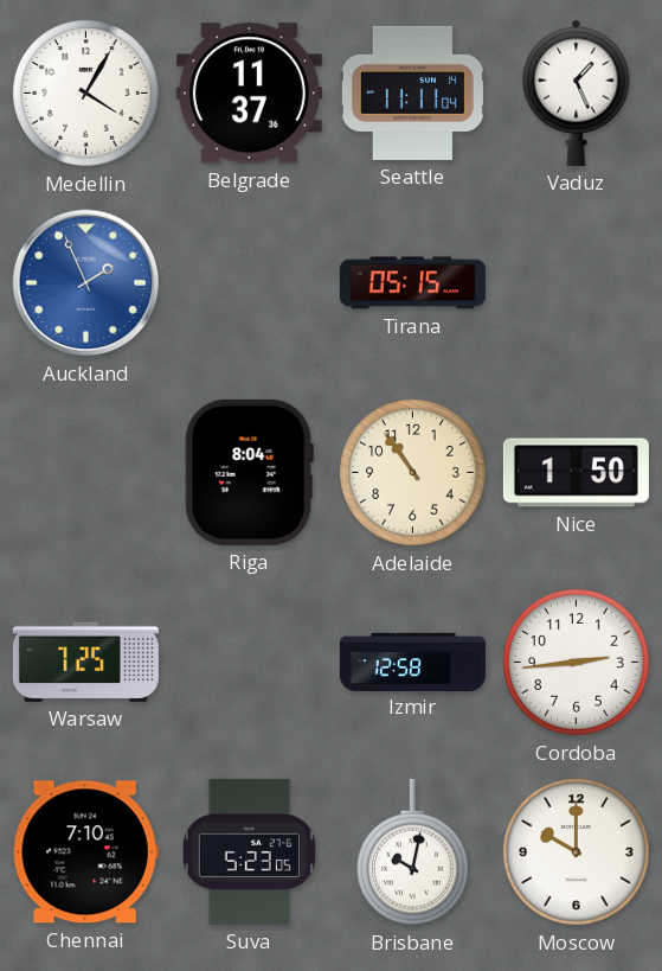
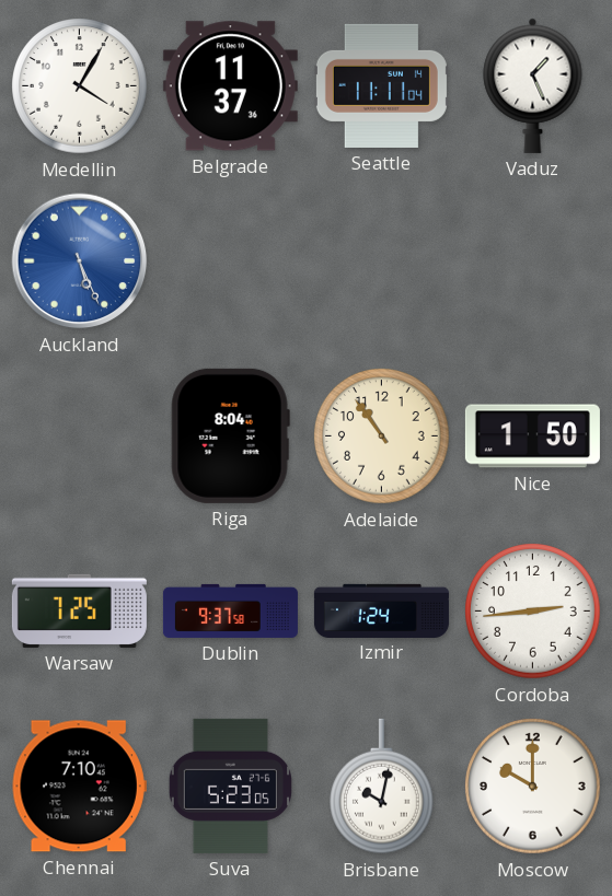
Auckland: 1:56 -> 5:26 (80, 261)
Tirana: 05:15 -> none (412, 283)
Dublin: none -> 9:37 (230, 610)
Izmir: 12:58 -> 1:24 (381, 610)
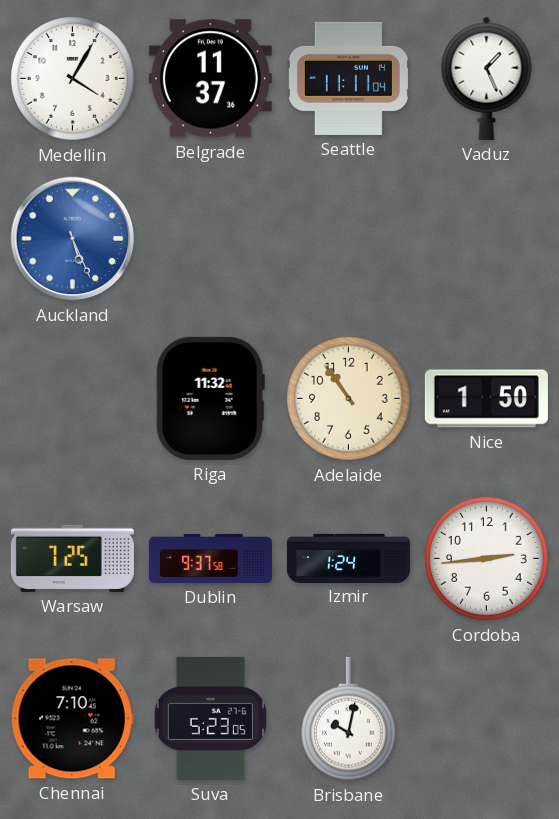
Riga: 8:04 -> 11:32 (210, 398)
Moscow: 10:00 -> none (533, 787)
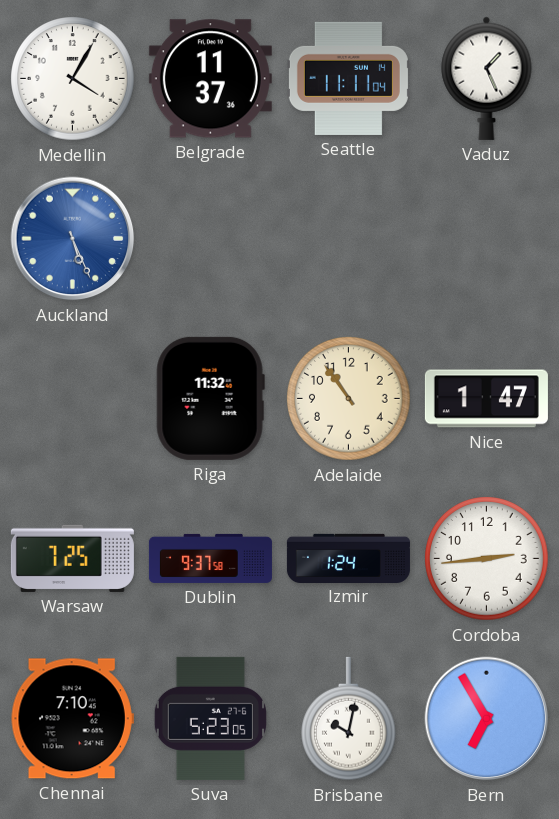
Nice: 1:50 -> 1:47 (486, 399)
Bern: none -> 6:55 (487, 719)
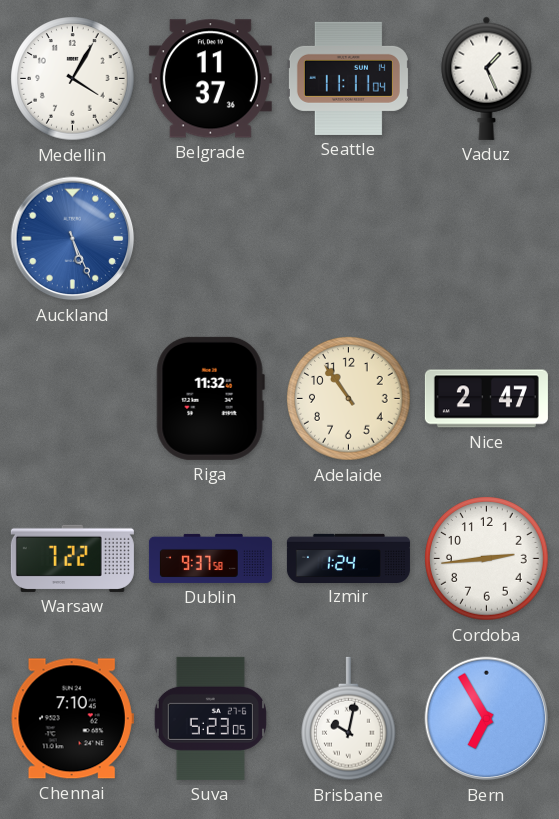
Nice: 1:47 -> 2:47 (486, 399)
Warsaw: 7:25 -> 7:22 (72, 558)
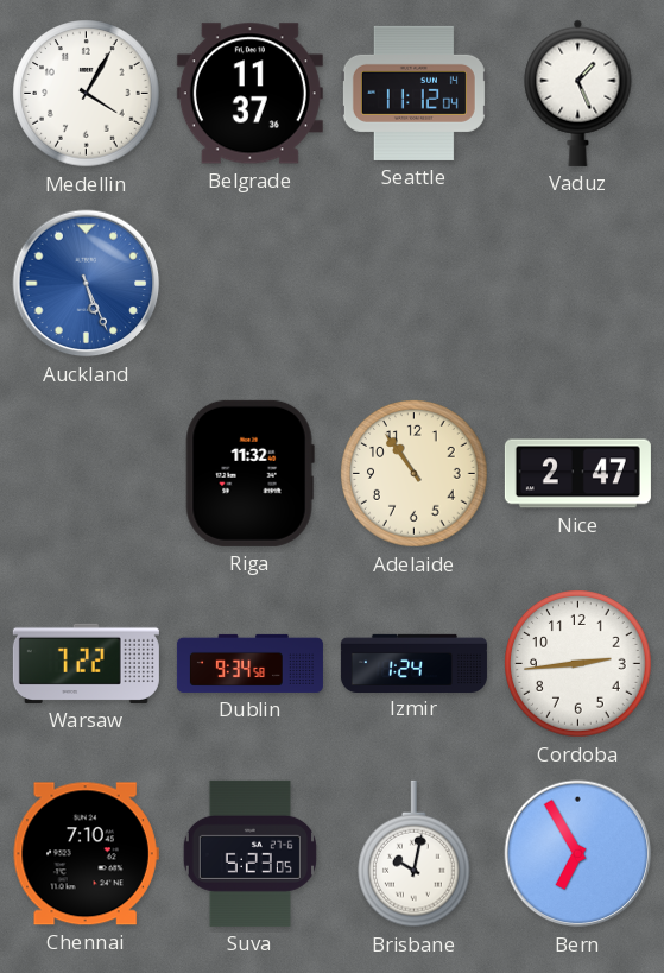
Seattle: 11:11 -> 11:12 (413, 93)
Dublin: 9:37 -> 9:34 (249, 663)
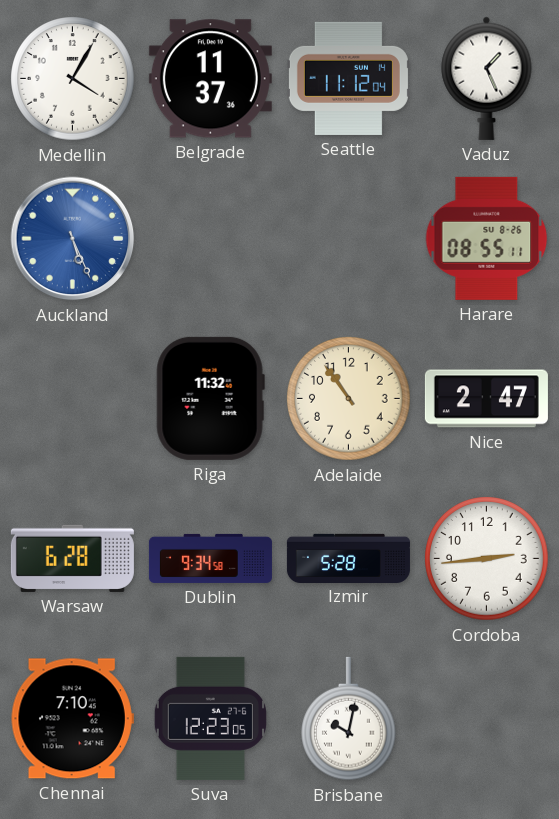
Harare: none -> 08:55 (487, 238)
Warsaw: 7:22 -> 6:28 (72, 558)
Izmir: 1:24 -> 5:28 (348, 558)
Suva: 5:23 -> 12:23 (210, 718)
Bern: 6:55 -> none (578, 854)
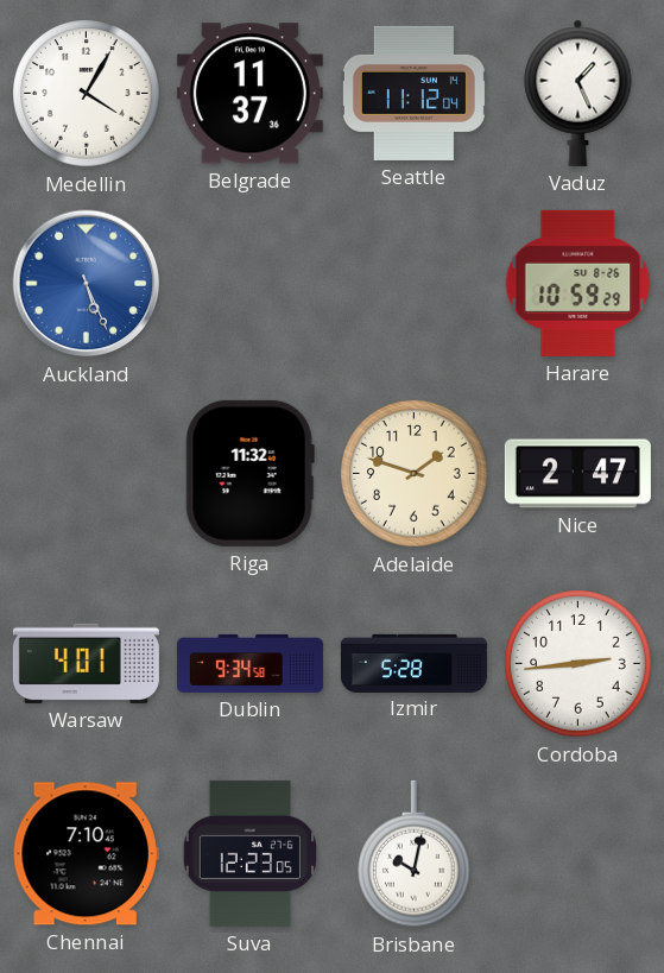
Harare: 08:55 -> 10:59 (578, 283)
Adelaide: 10:54 -> 1:48 (415, 474)
Warsaw: 6:28 -> 4:01 (86, 663)
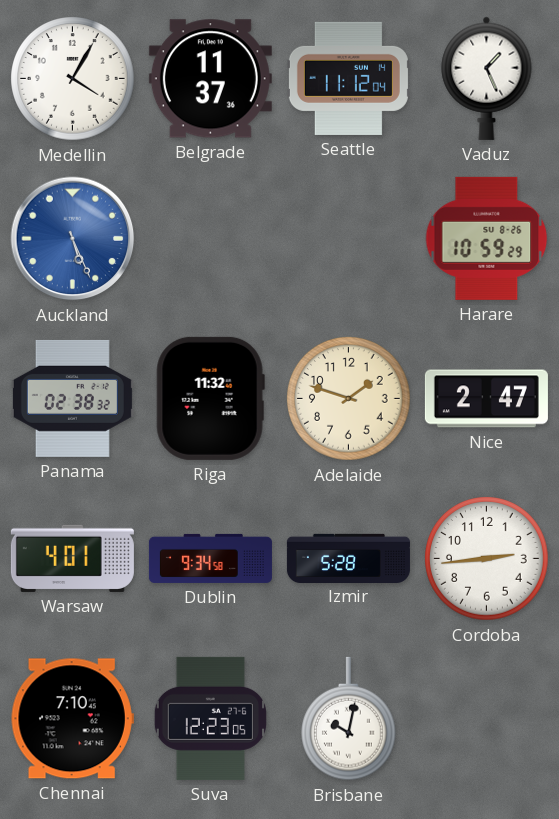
Panama: none -> 02:38 (72, 398)
